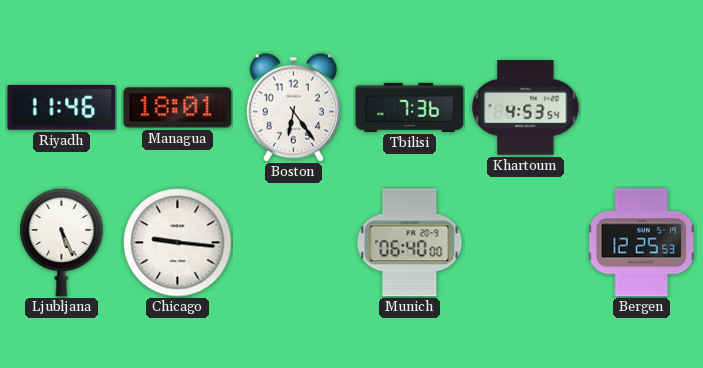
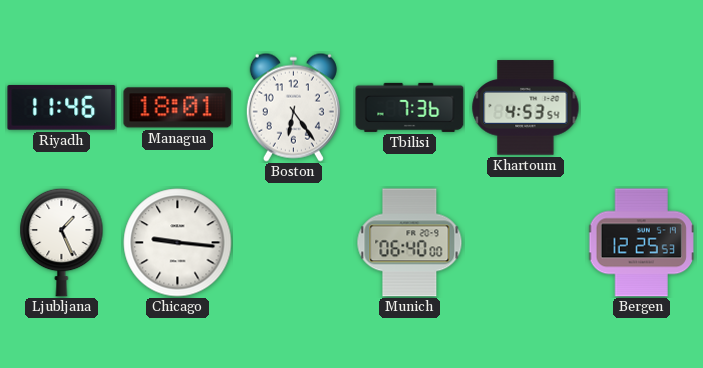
Ljubljana: 5:26 -> 1:26 (62, 242)
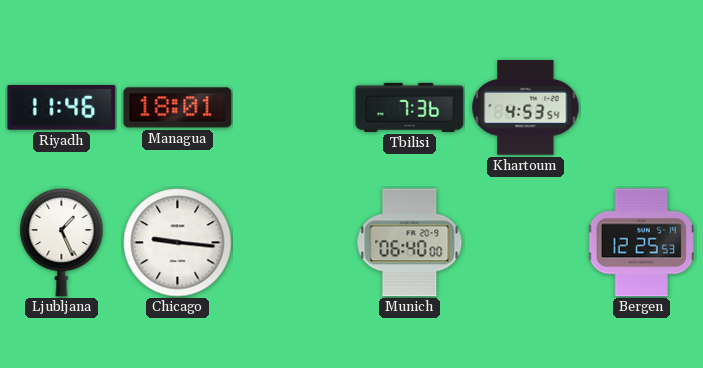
Boston: 6:24 -> none (293, 107)
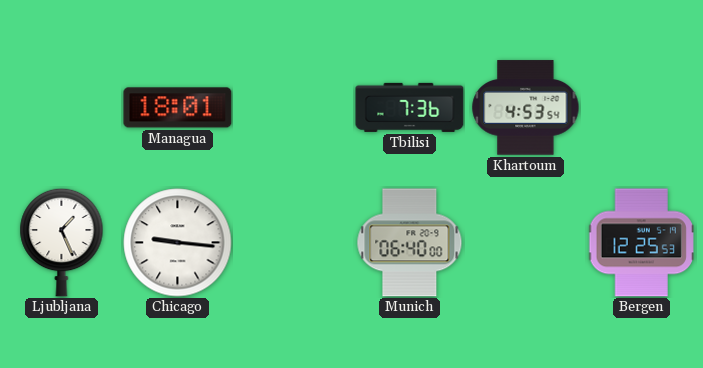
Riyadh: 11:46 -> none (62, 107)
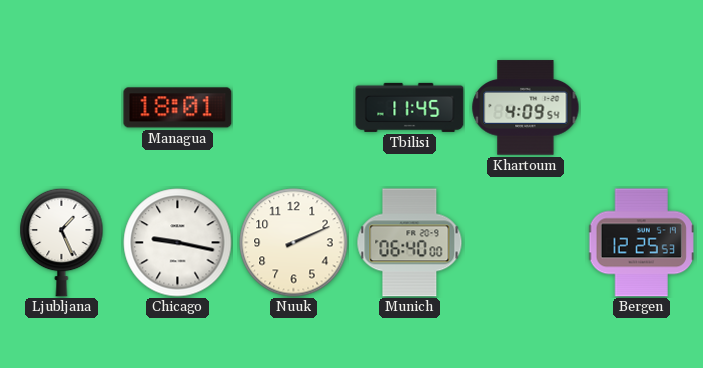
Tbilisi: 7:36 -> 11:45 (410, 107)
Khartoum: 4:53 -> 4:09 (526, 108)
Chicago: 9:16 -> 9:17 (178, 243)
Nuuk: none -> 2:11 (294, 243)
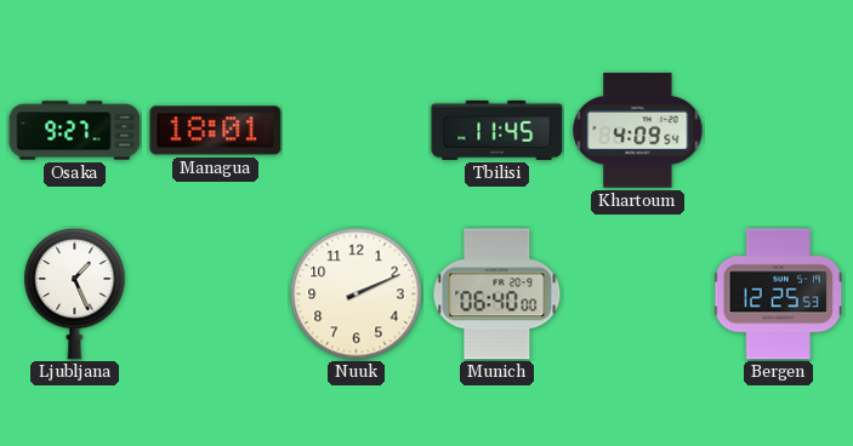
Osaka: none -> 9:27 (75, 131)
Chicago: 9:17 -> none (178, 243)
